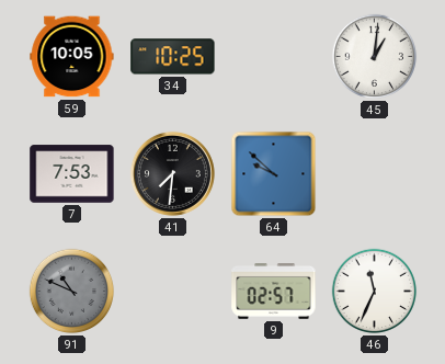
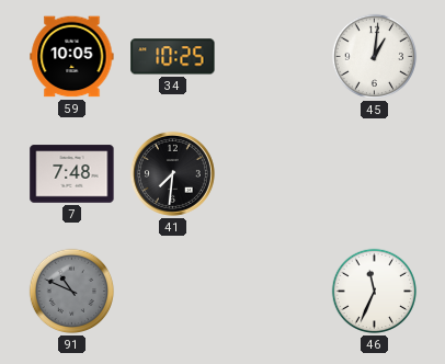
7: 7:53 -> 7:48 (72, 174)
64: 9:52 -> none (274, 174)
9: 02:57 -> none (274, 292)
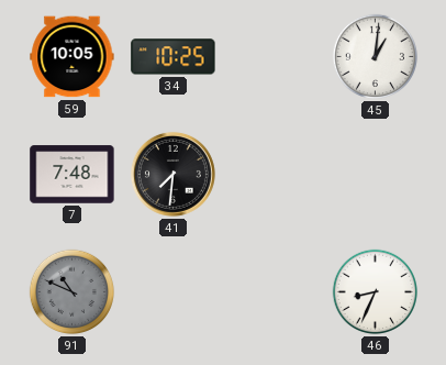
46: 11:34 -> 8:34 (376, 292)
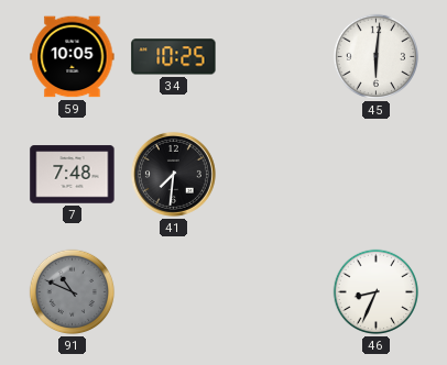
45: 1:01 -> 6:01 (377, 57)
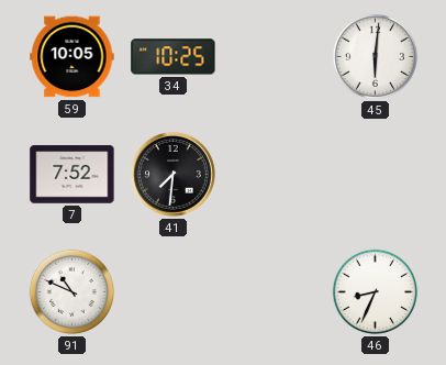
7: 7:48 -> 7:52 (73, 175)
91 dial: grey -> white (73, 292)
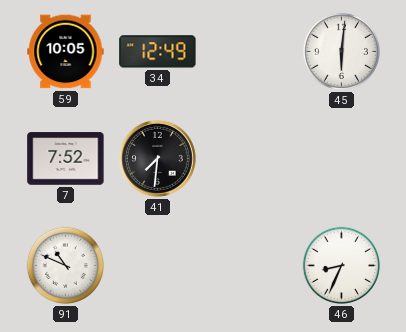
34: 10:25 -> 12:49 (158, 52)
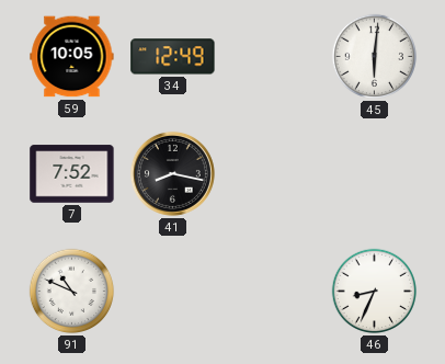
41: 7:31 -> 8:17 (172, 173)
